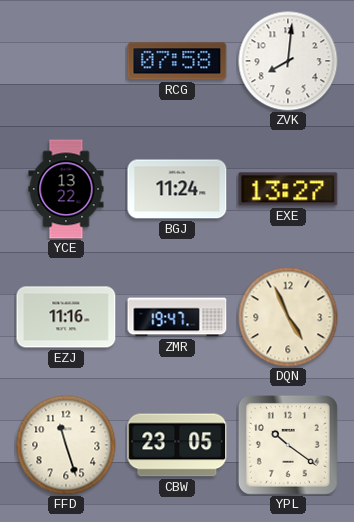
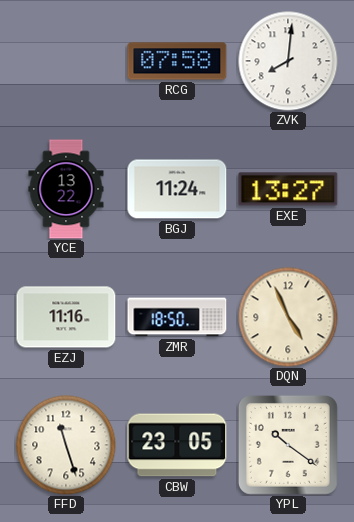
ZMR: 19:47 -> 18:50 (177, 317)
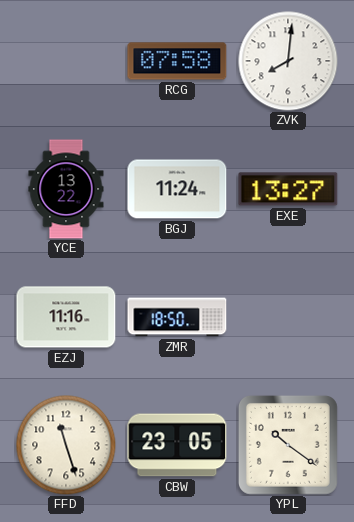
DQN: 4:56 -> none (288, 317)
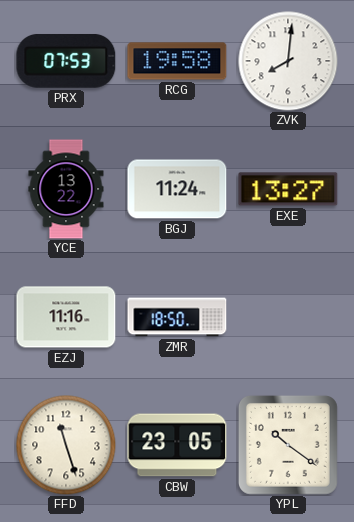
PRX: none -> 07:53 (66, 61)
RCG: 07:58 -> 19:58 (177, 61)
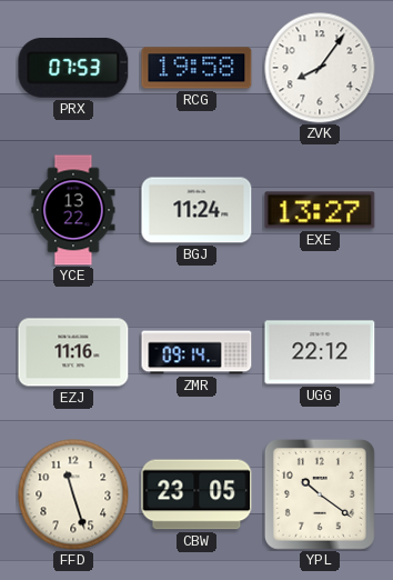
ZVK: 8:01 -> 8:06 (320, 68)
ZMR: 18:50 -> 09:14 (196, 352)
UGG: none -> 22:12 (320, 352)
